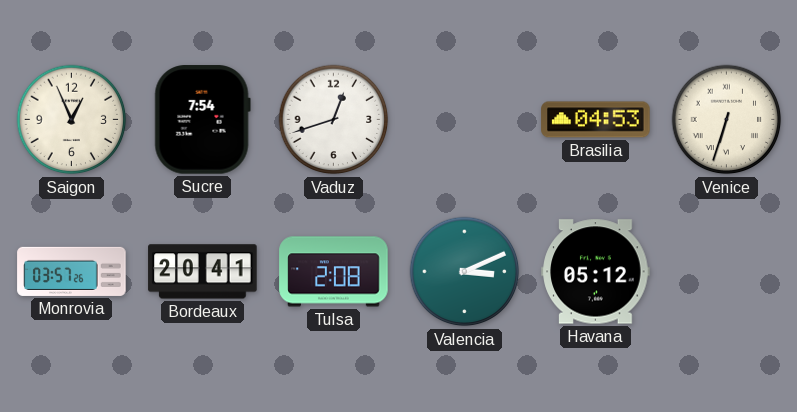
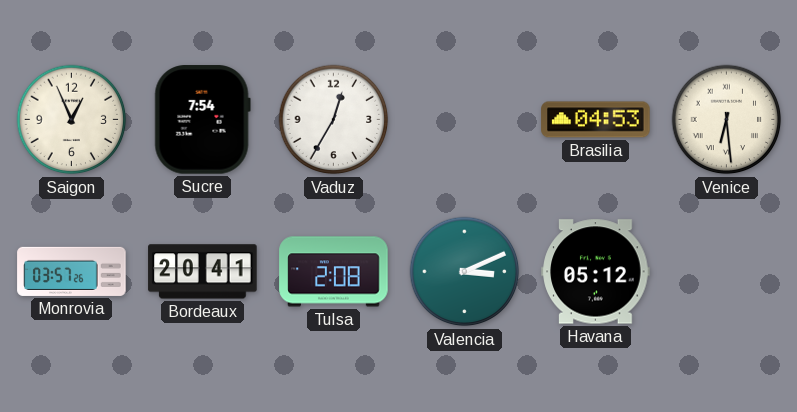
Vaduz: 12:42 -> 12:35 (334, 120)
Venice: 6:33 -> 6:29 (727, 120)
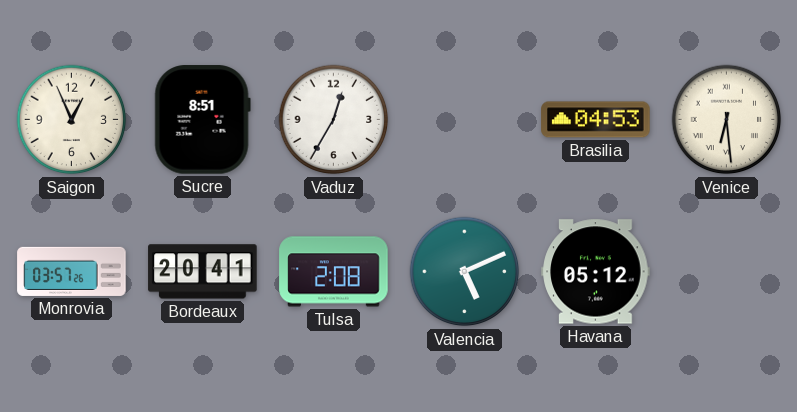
Sucre: 7:54 -> 8:51 (202, 120)
Valencia: 3:11 -> 5:11 (465, 272)
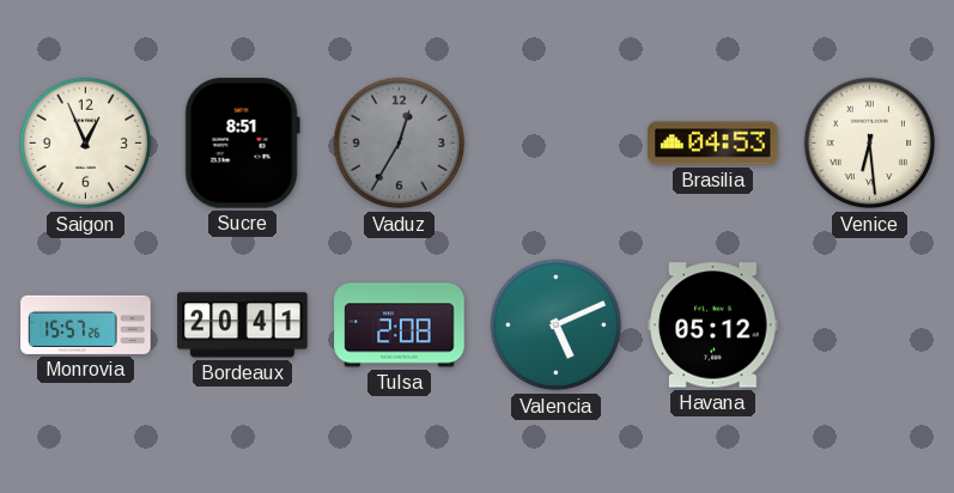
Vaduz dial: white -> grey (400, 144)
Monrovia: 03:57 -> 15:57 (86, 324)
